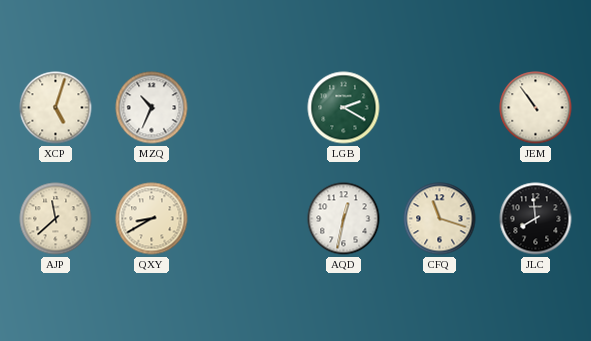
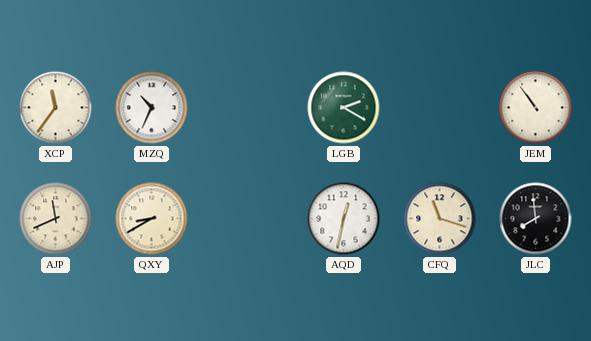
XCP: 5:03 -> 11:36 (56, 108)
AJP: 11:38 -> 11:41 (56, 219)
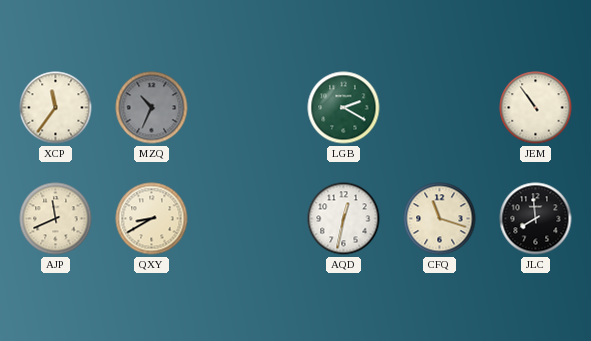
MZQ dial: white -> grey (152, 108)
